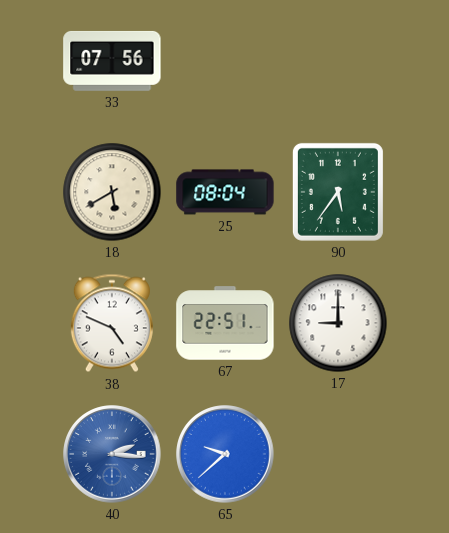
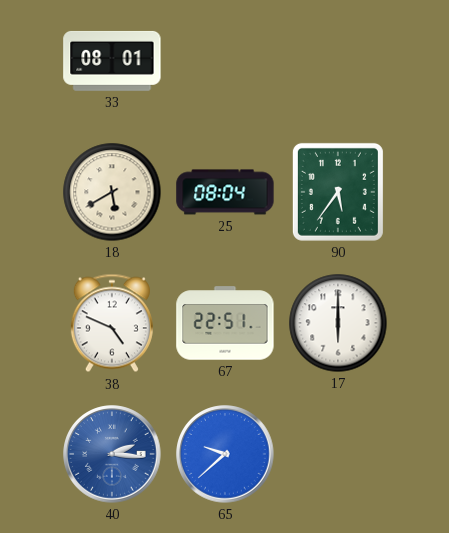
33: 07:56 -> 08:01 (112, 61)
17: 9:00 -> 6:00 (338, 323)
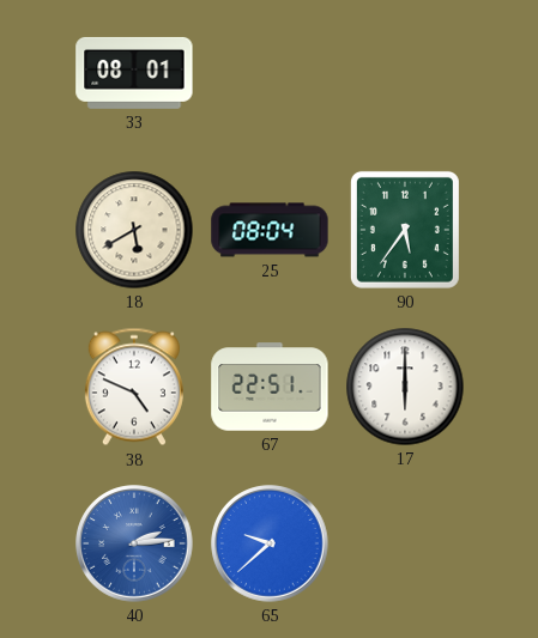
40: 2:16 -> 2:14 (134, 543)
